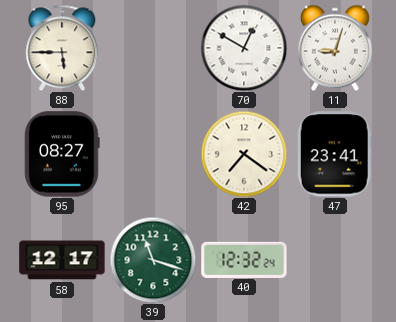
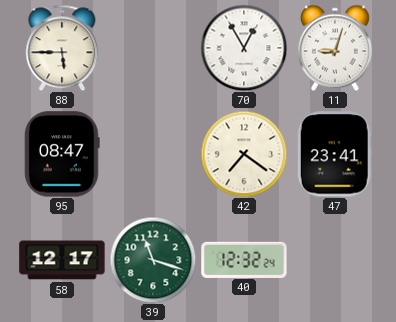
70: 12:50 -> 12:55 (244, 48)
95: 08:27 -> 08:47 (62, 154)
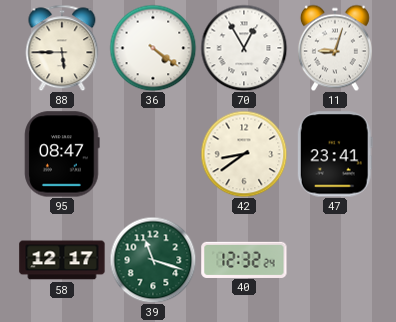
36: none -> 4:21 (153, 48)
42: 7:21 -> 8:39 (244, 154)
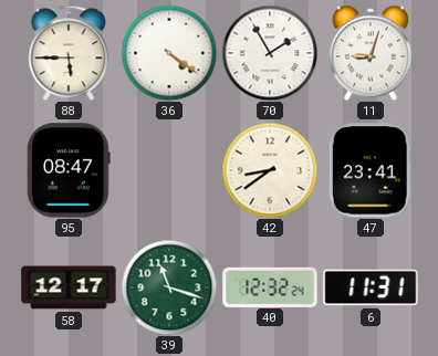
70: 12:55 -> 1:55 (270, 53)
6: none -> 11:31 (371, 287)
